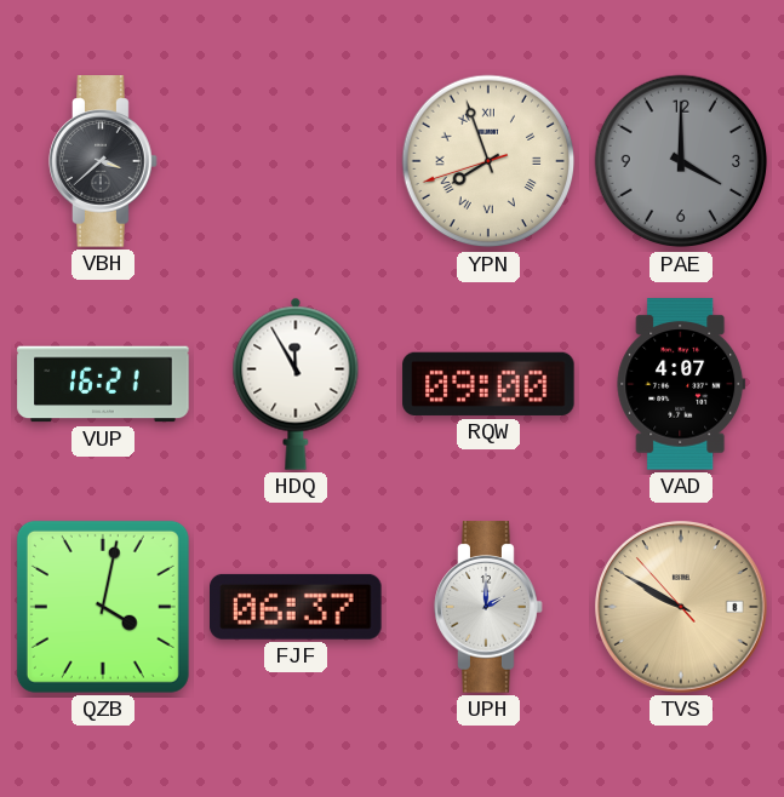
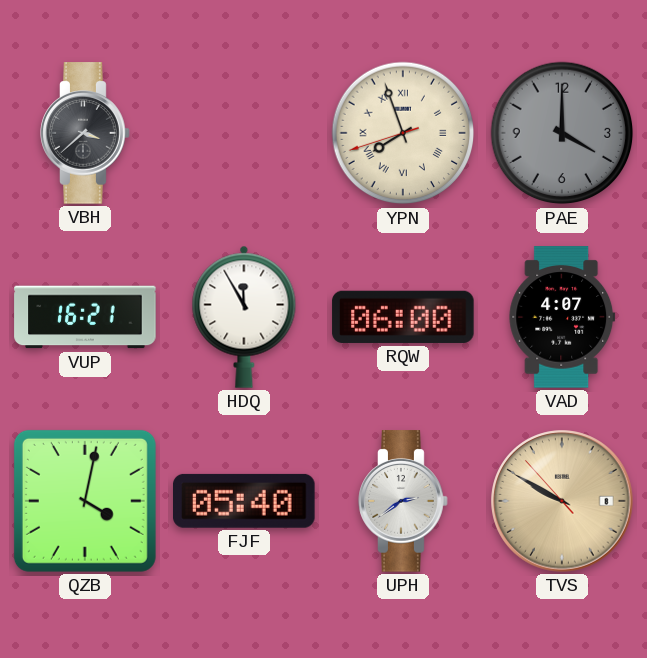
RQW: 09:00 -> 06:00 (403, 317)
FJF: 06:37 -> 05:40 (245, 501)
UPH: 2:00 -> 2:39 (403, 501)
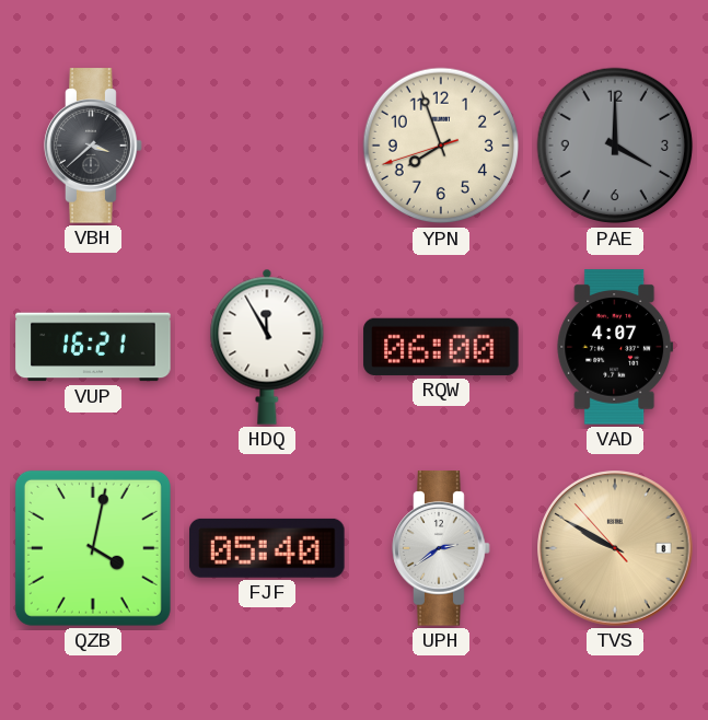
YPN numerals: Roman -> Arabic (441, 146)
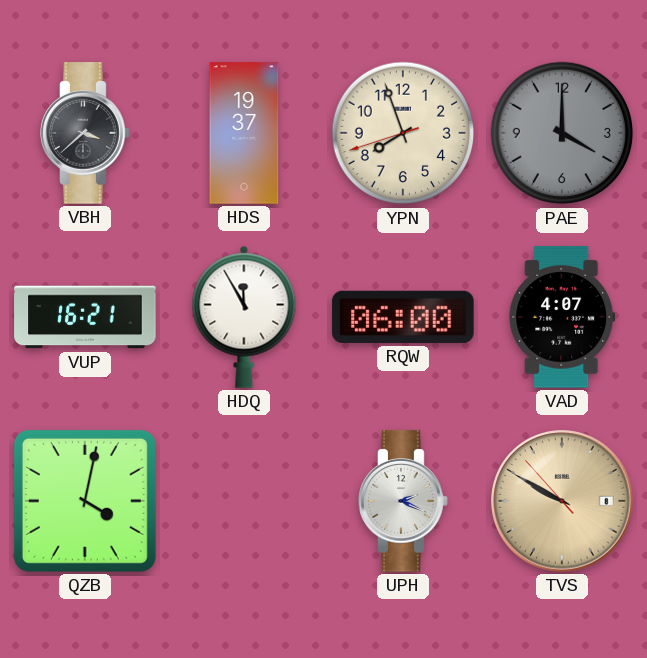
HDS: none -> 19:37 (244, 133)
FJF: 05:40 -> none (268, 548)
UPH: 2:39 -> 2:19 (403, 501)
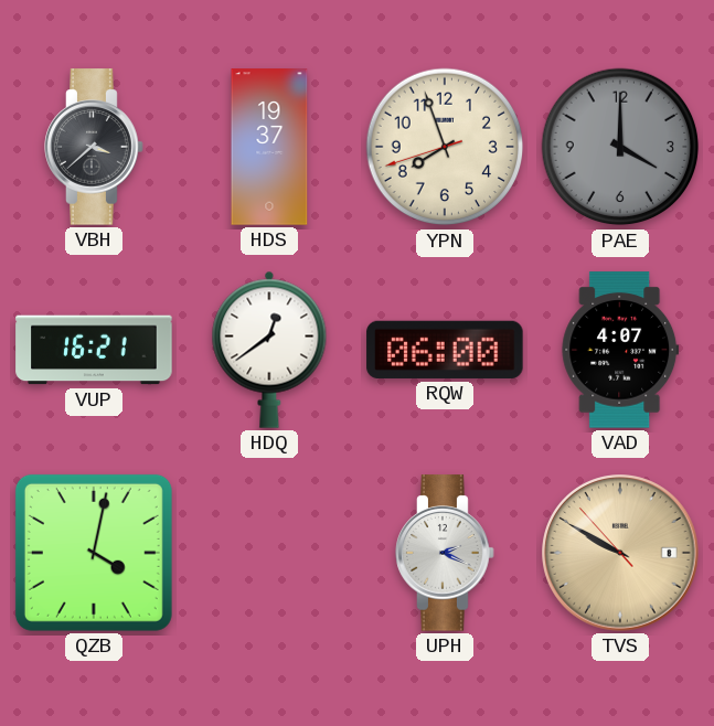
HDQ: 11:55 -> 12:39 (269, 350)
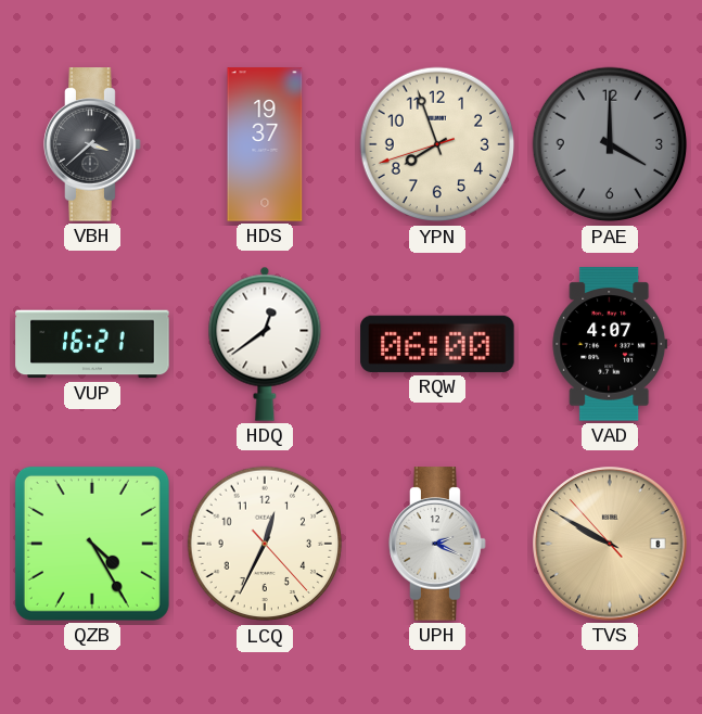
QZB: 4:02 -> 4:25 (92, 544)
LCQ: none -> 12:34 (265, 544)
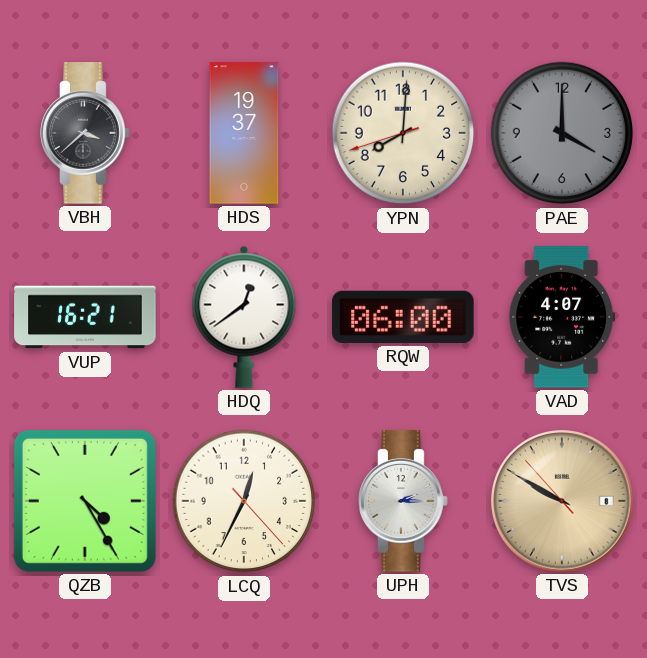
YPN: 7:56 -> 8:00 (403, 133)
UPH: 2:19 -> 2:15 (403, 501)
